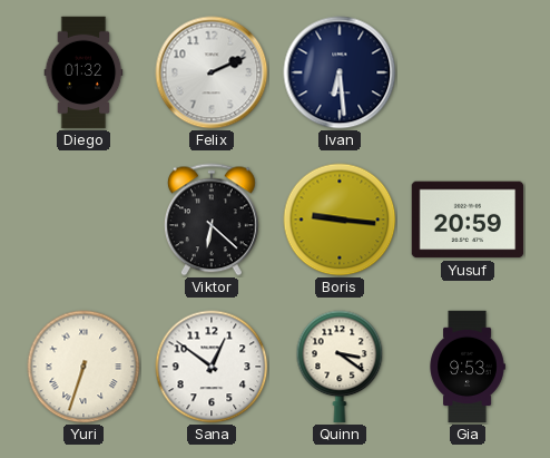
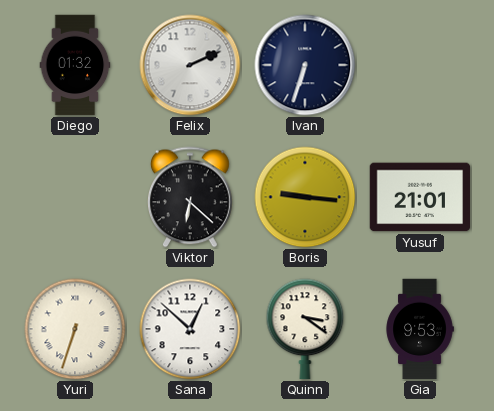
Ivan: 6:29 -> 6:33 (305, 65)
Yusuf: 20:59 -> 21:01 (420, 197)
Sana: 12:51 -> 12:52 (190, 329)
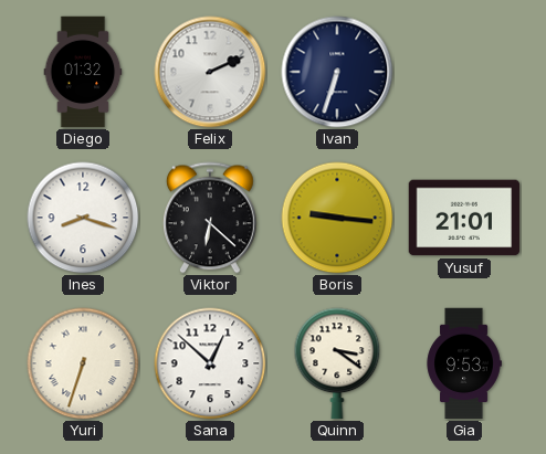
Ines: none -> 8:18 (83, 218)
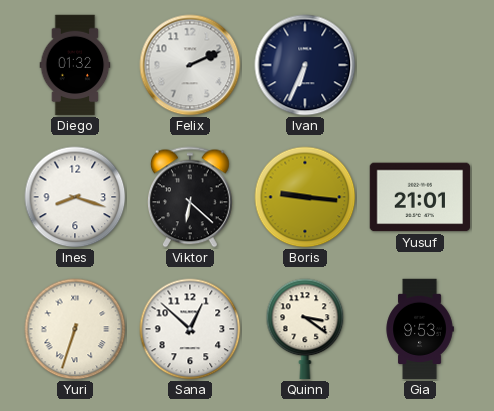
Ivan: 6:33 -> 6:34 (305, 65)
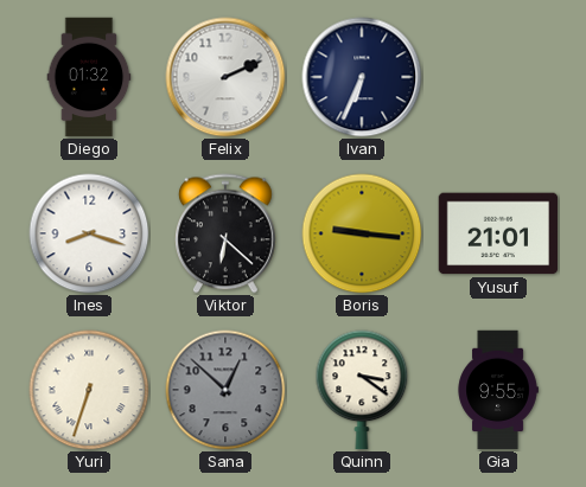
Sana dial: white -> grey (225, 390)
Gia: 9:53 -> 9:55 (498, 390)
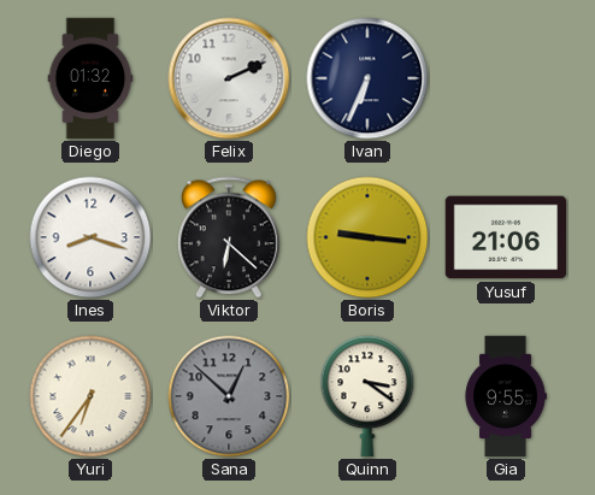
Yusuf: 21:01 -> 21:06 (506, 237)
Yuri: 6:33 -> 6:36 (90, 396)
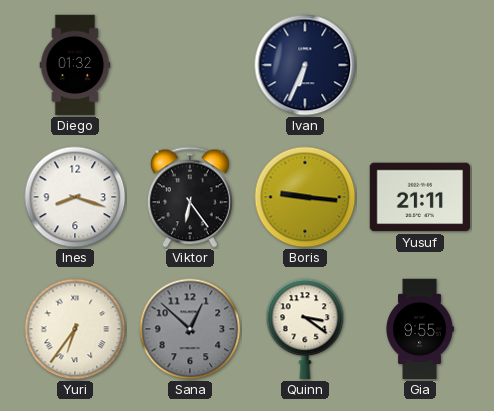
Felix: 2:11 -> none (229, 78)
Viktor: 6:22 -> 6:24 (190, 197)
Yusuf: 21:06 -> 21:11 (420, 197)
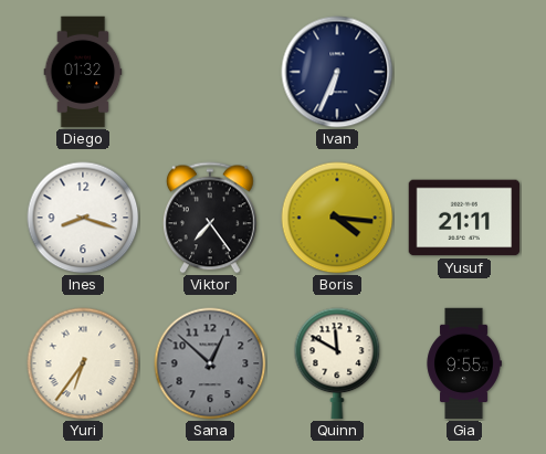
Viktor: 6:24 -> 7:24 (210, 218)
Boris: 9:16 -> 4:16 (337, 218)
Quinn: 3:21 -> 11:50 (337, 363)
